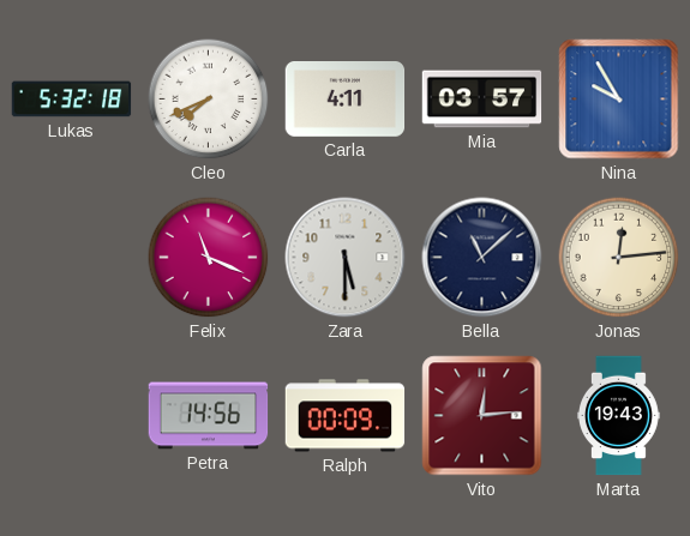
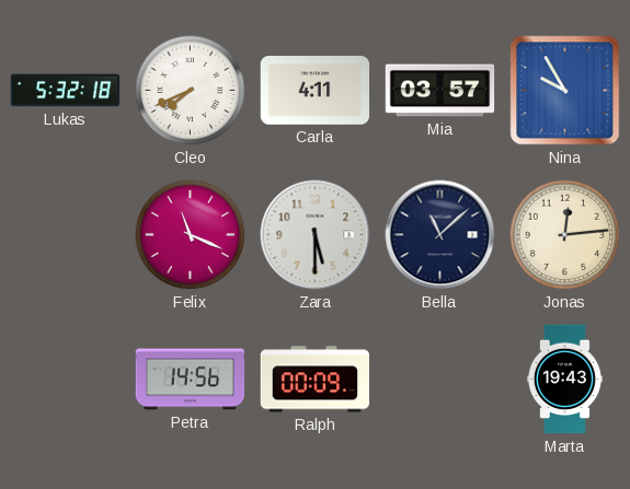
Vito: 12:14 -> none (482, 416)
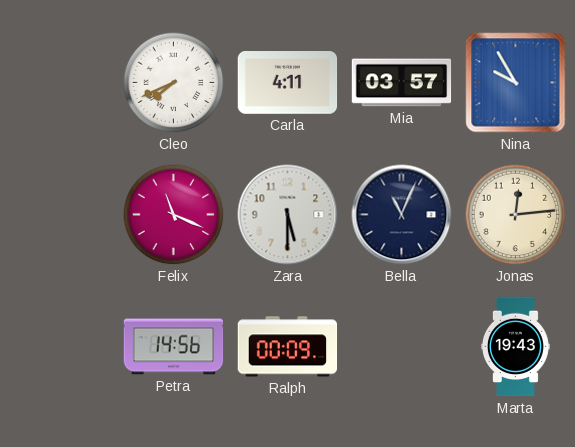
Lukas: 5:32 -> none (66, 91)
Bella: 11:08 -> 11:04 (402, 215)
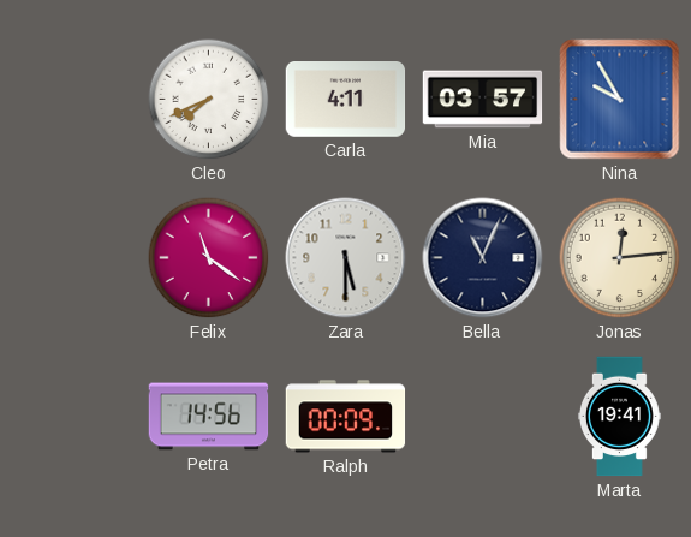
Felix: 11:19 -> 11:21 (209, 258)
Marta: 19:43 -> 19:41 (619, 417)
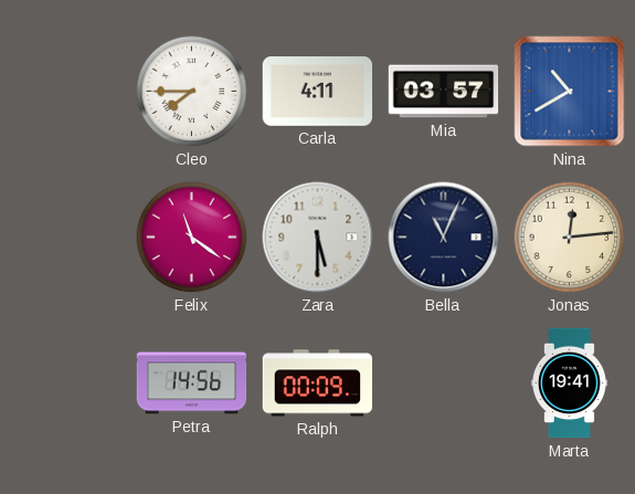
Cleo: 7:41 -> 7:45 (192, 92)
Nina: 9:55 -> 10:40 (570, 92)
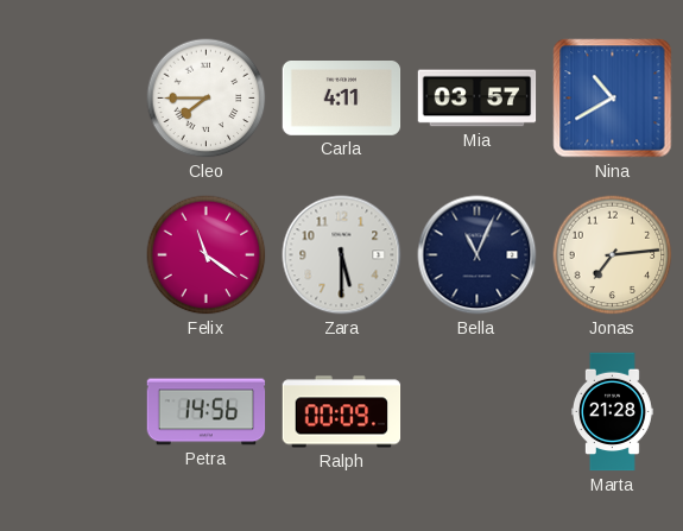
Jonas: 12:14 -> 7:14 (613, 255)
Marta: 19:41 -> 21:28 (612, 412)
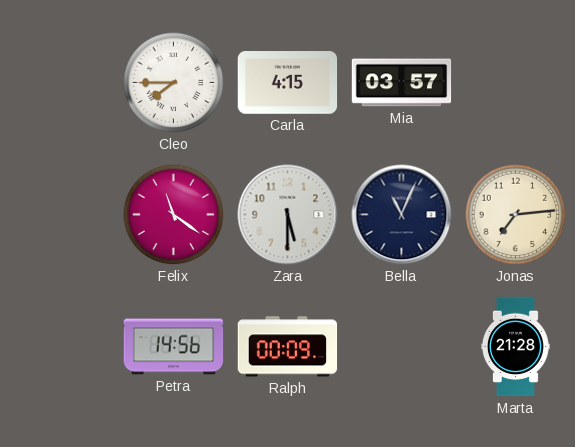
Carla: 4:11 -> 4:15 (288, 83)
Nina: 10:40 -> none (613, 99)
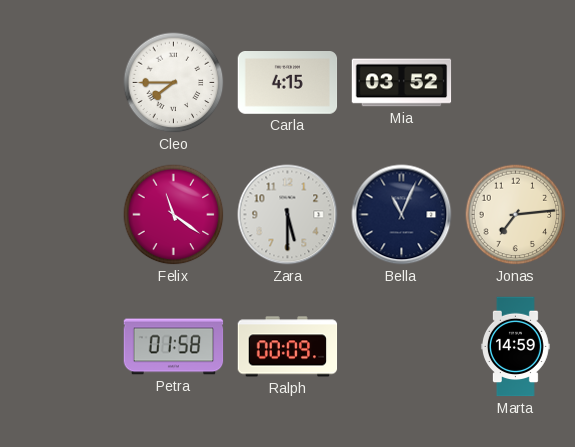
Mia: 03:57 -> 03:52 (402, 83)
Petra: 14:56 -> 01:58 (174, 347)
Marta: 21:28 -> 14:59 (515, 347)
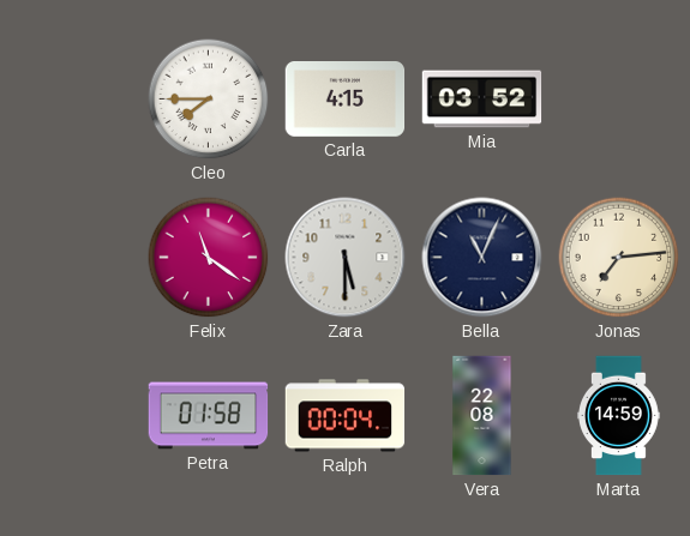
Ralph: 00:09 -> 00:04 (346, 416)
Vera: none -> 22:08 (482, 416)
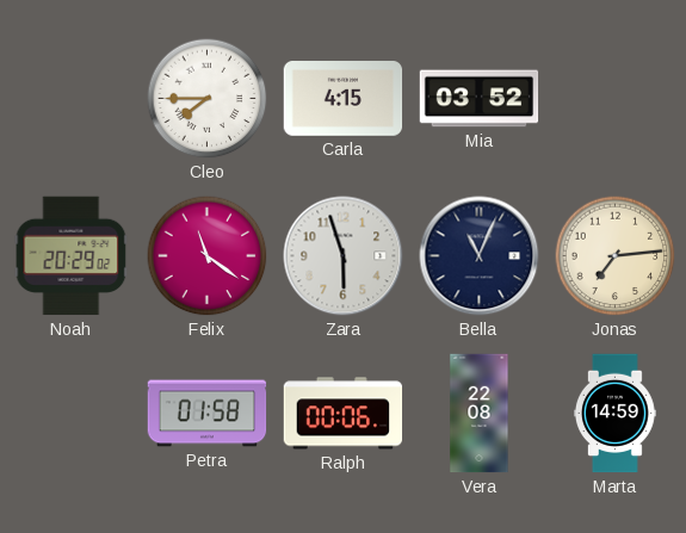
Noah: none -> 20:29 (72, 256)
Zara: 5:30 -> 5:57 (344, 256)
Ralph: 00:04 -> 00:06 (344, 414)
